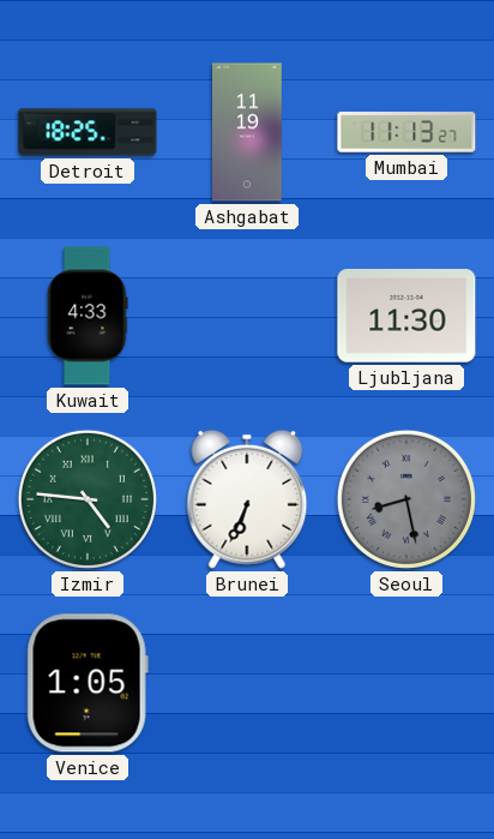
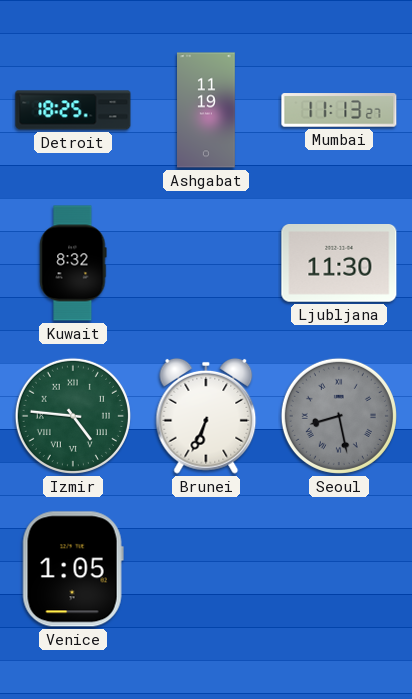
Kuwait: 4:33 -> 8:32 (73, 263)
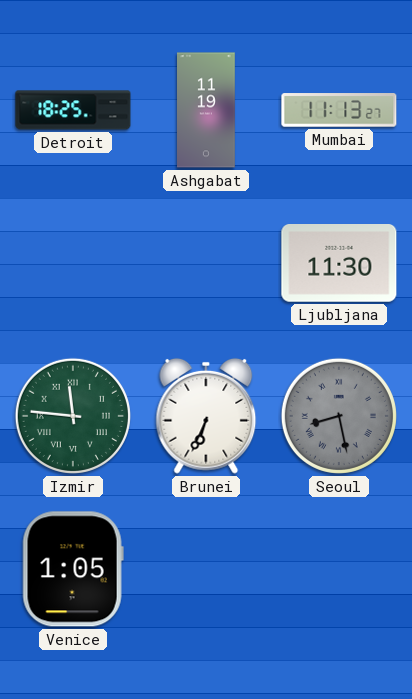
Kuwait: 8:32 -> none (73, 263)
Izmir: 4:46 -> 11:46 (73, 416)
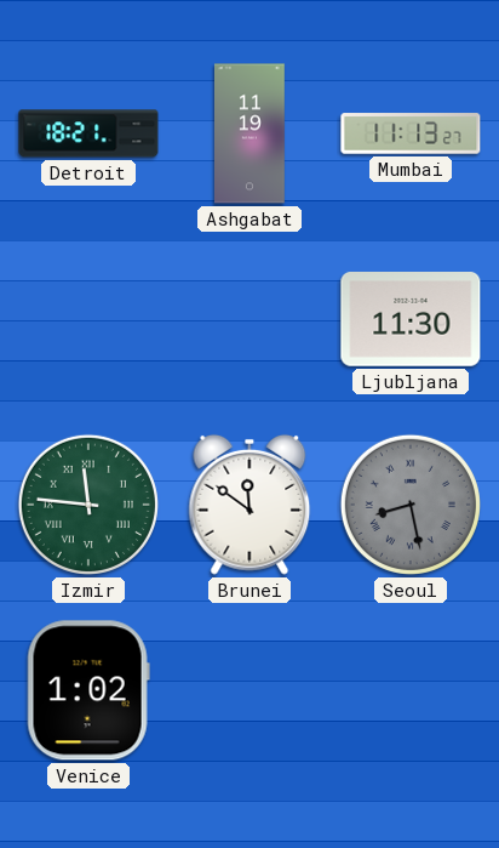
Detroit: 18:25 -> 18:21 (88, 133)
Brunei: 6:34 -> 11:51 (249, 505)
Venice: 1:05 -> 1:02 (88, 690)
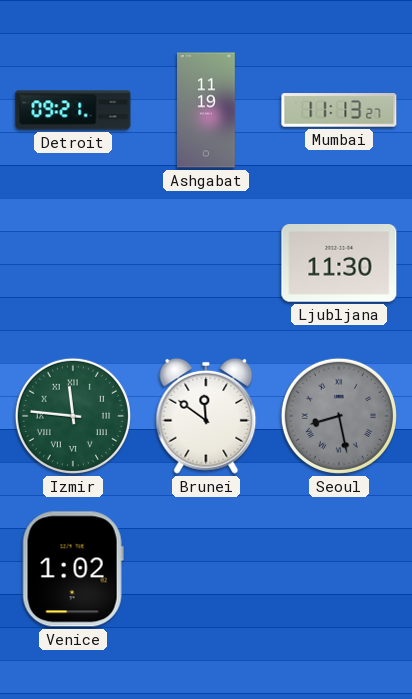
Detroit: 18:21 -> 09:21 (73, 110)
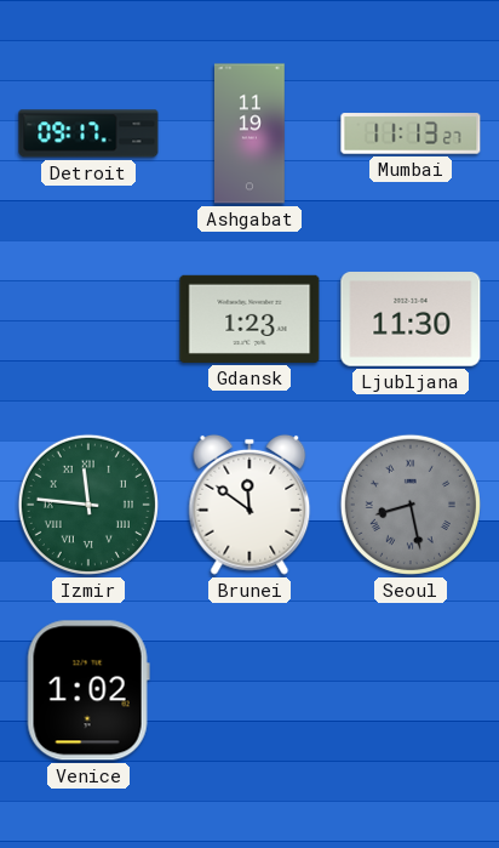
Detroit: 09:21 -> 09:17 (88, 133)
Gdansk: none -> 1:23 (249, 319)
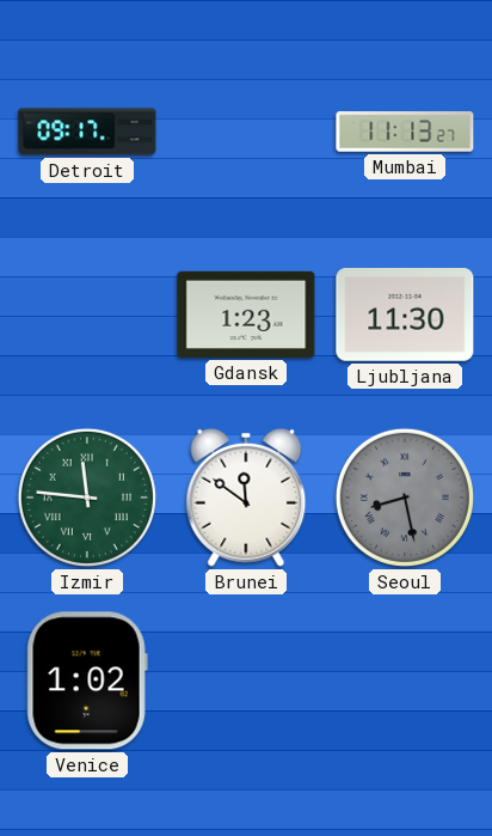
Ashgabat: 11:19 -> none (251, 133)
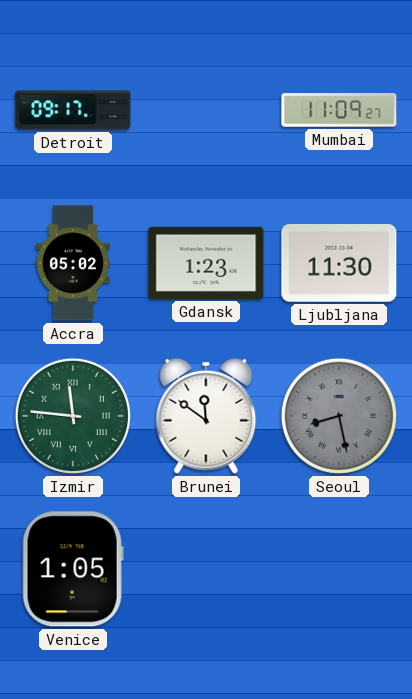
Mumbai: 11:13 -> 11:09 (339, 110)
Accra: none -> 05:02 (73, 263)
Venice: 1:02 -> 1:05 (73, 569)
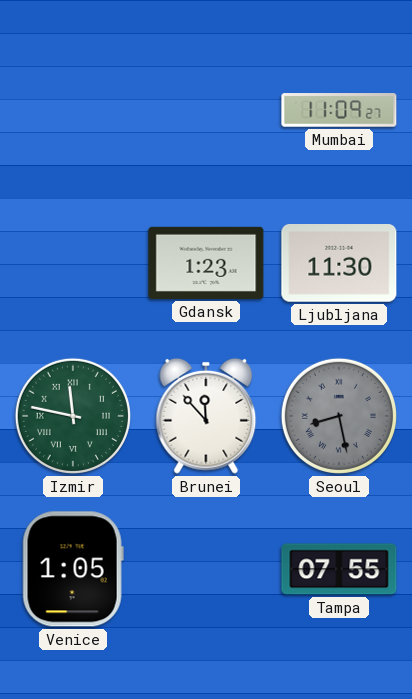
Detroit: 09:17 -> none (73, 110)
Accra: 05:02 -> none (73, 263)
Izmir: 11:46 -> 11:47 (73, 416)
Brunei: 11:51 -> 11:53 (206, 416)
Tampa: none -> 07:55 (339, 569)
